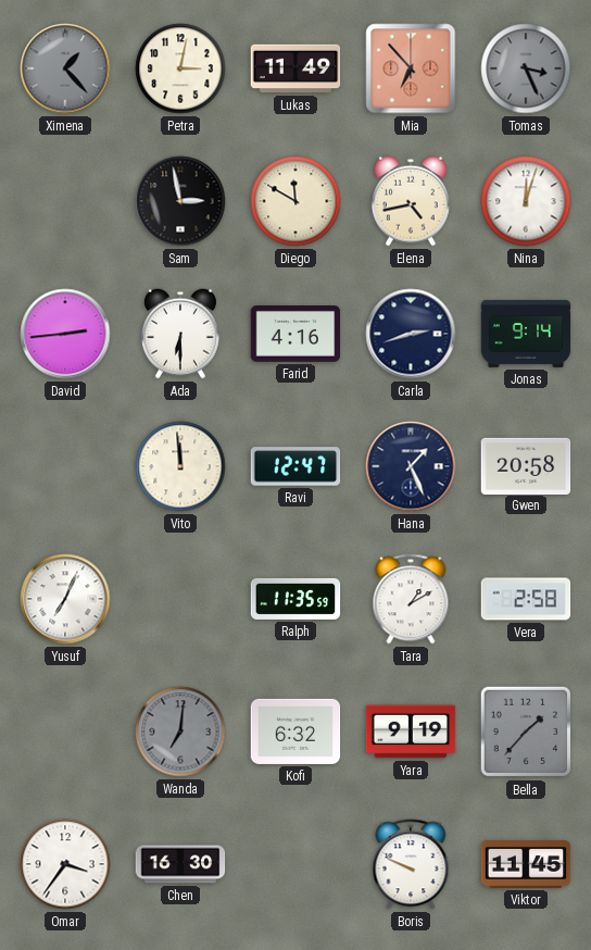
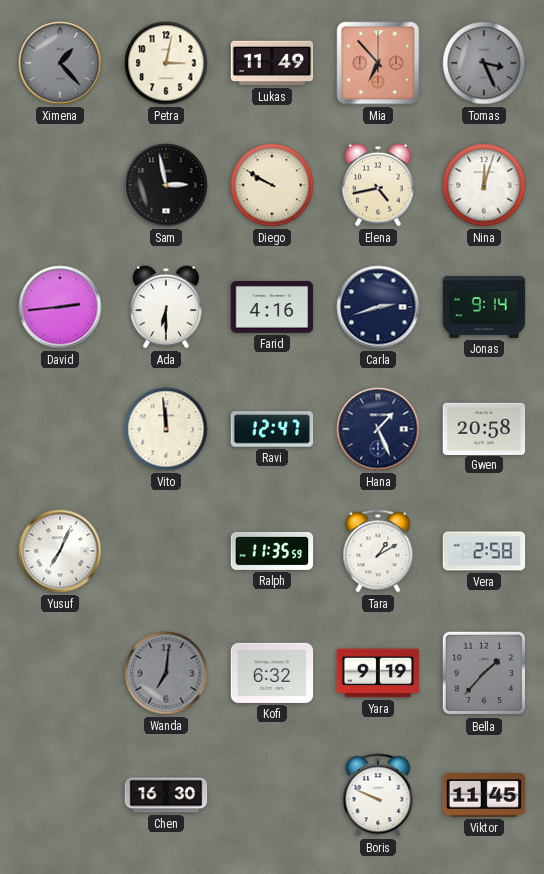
Diego: 11:50 -> 9:50 (272, 185)
Omar: 3:36 -> none (65, 864)
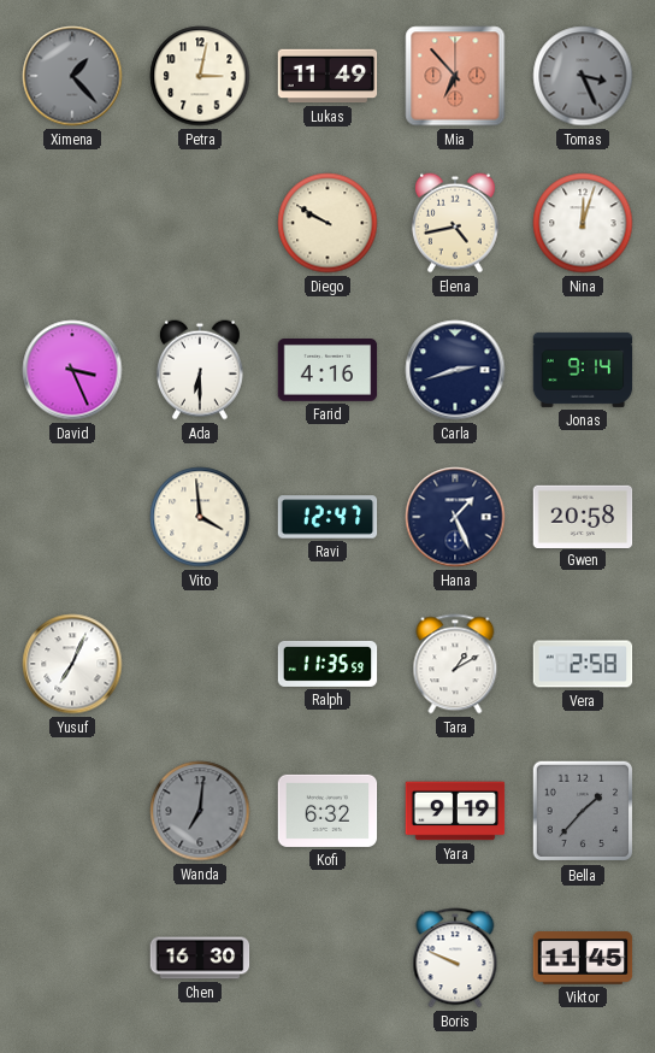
Sam: 2:58 -> none (166, 185)
David: 2:44 -> 3:26 (72, 370)
Vito: 11:59 -> 3:59 (200, 517)
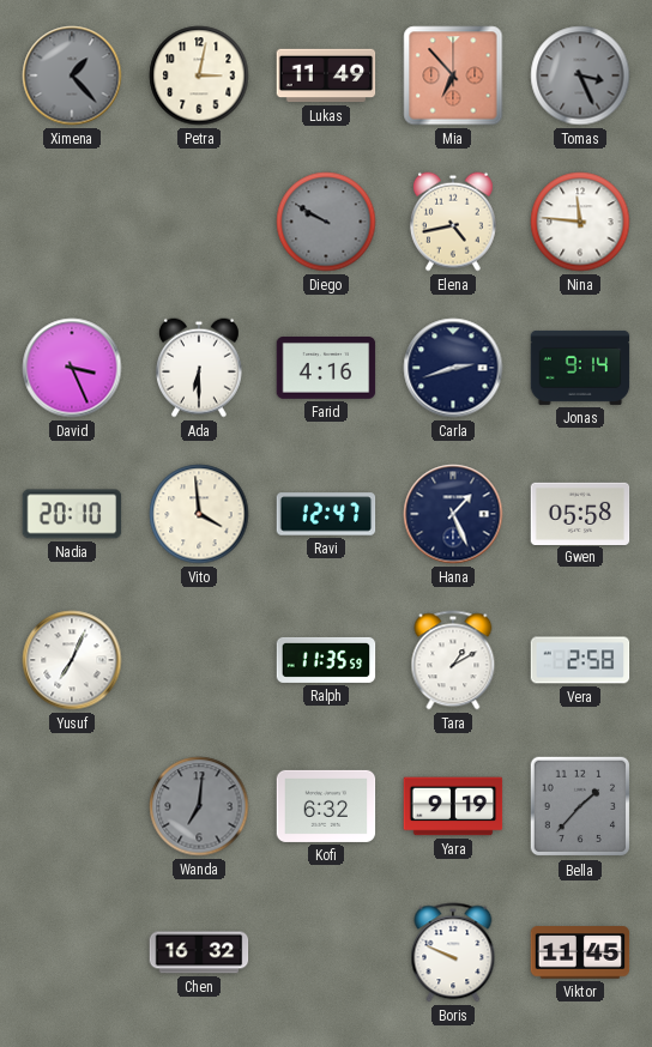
Diego dial: cream -> grey (326, 222)
Nina: 12:03 -> 11:46 (580, 222)
Nadia: none -> 20:10 (72, 514)
Gwen: 20:58 -> 05:58 (580, 513)
Chen: 16:30 -> 16:32 (199, 952)
